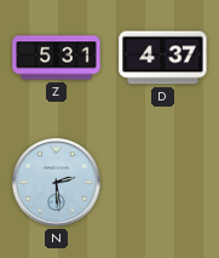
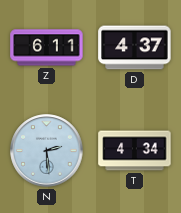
Z: 5:31 -> 6:11 (47, 48)
T: none -> 4:34 (135, 151)
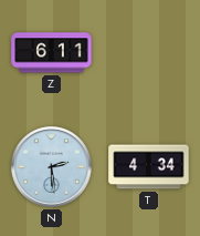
D: 4:37 -> none (135, 48)
